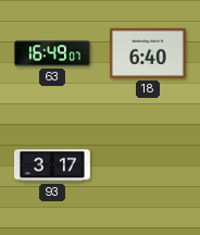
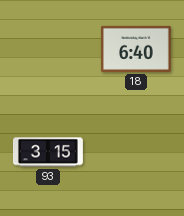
63: 16:49 -> none (53, 53)
93: 3:17 -> 3:15 (49, 152)
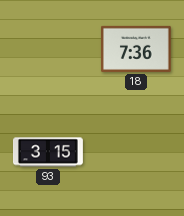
18: 6:40 -> 7:36 (136, 49)
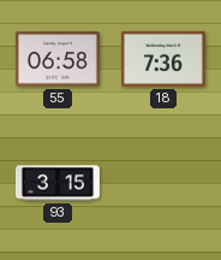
55: none -> 06:58 (58, 59)
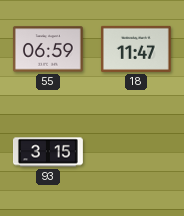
55: 06:58 -> 06:59 (48, 49)
18: 7:36 -> 11:47 (136, 49)
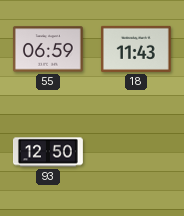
18: 11:47 -> 11:43 (136, 49)
93: 3:15 -> 12:50 (49, 152)
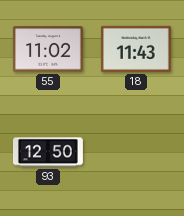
55: 06:59 -> 11:02 (48, 49)
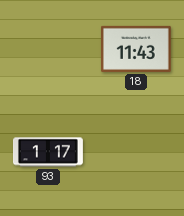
55: 11:02 -> none (48, 49)
93: 12:50 -> 1:17 (49, 152)
